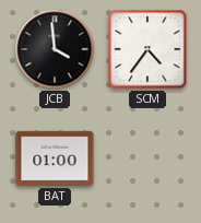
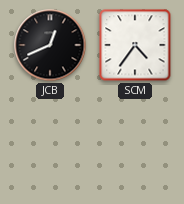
JCB: 3:59 -> 12:41 (50, 45)
BAT: 01:00 -> none (55, 159)
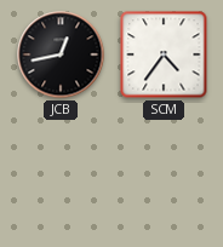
JCB: 12:41 -> 12:43 (61, 54)
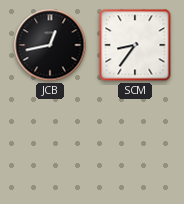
SCM: 4:36 -> 8:36 (135, 45)
